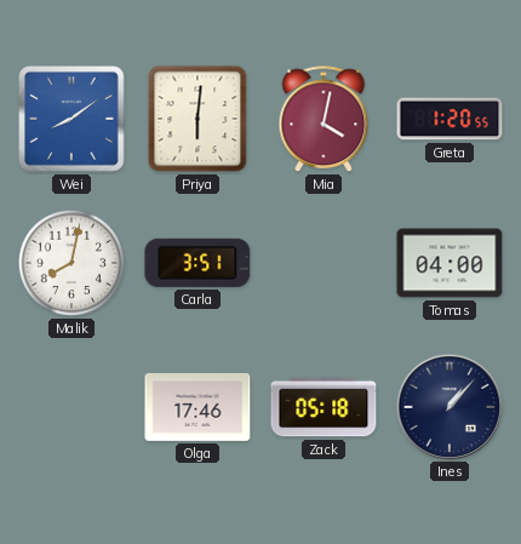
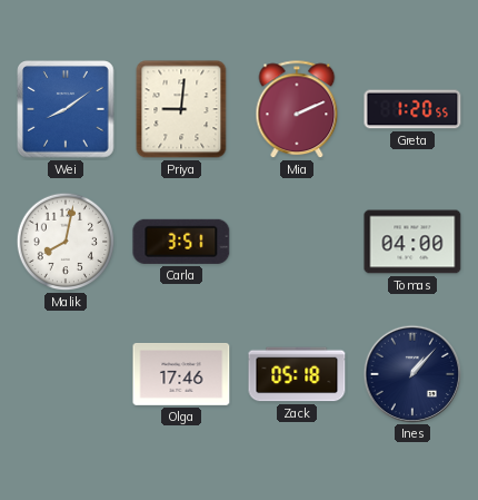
Priya: 6:01 -> 9:01 (181, 109)
Mia: 4:02 -> 2:11 (297, 110)
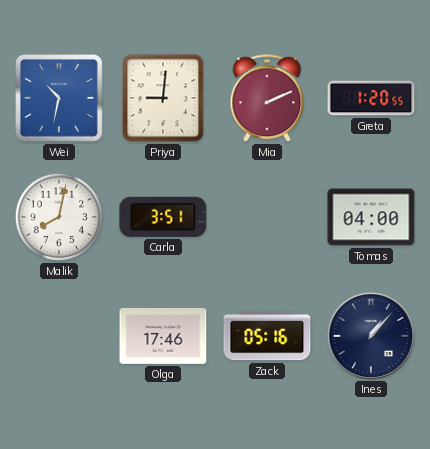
Wei: 8:09 -> 10:32 (59, 98)
Zack: 05:18 -> 05:16 (267, 336)
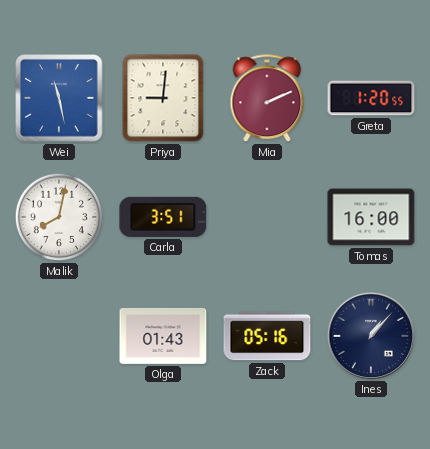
Wei: 10:32 -> 11:28 (59, 98)
Tomas: 04:00 -> 16:00 (371, 217)
Olga: 17:46 -> 01:43 (163, 336)
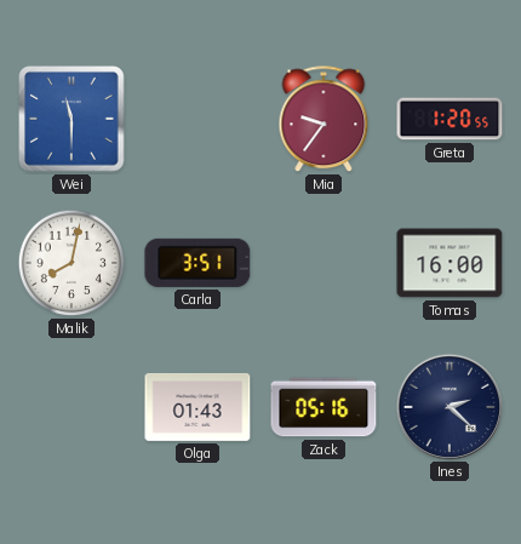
Wei: 11:28 -> 11:30 (71, 119)
Priya: 9:01 -> none (163, 98)
Mia: 2:11 -> 9:36 (324, 120)
Ines: 1:07 -> 2:22 (448, 406)
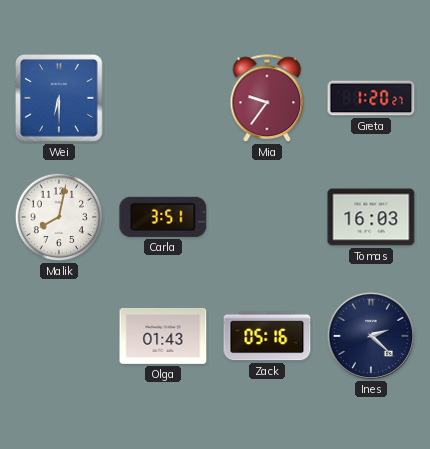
Wei: 11:30 -> 6:30 (59, 98)
Greta: 1:20:55 -> 1:20:27 (371, 98)
Tomas: 16:00 -> 16:03 (371, 217)
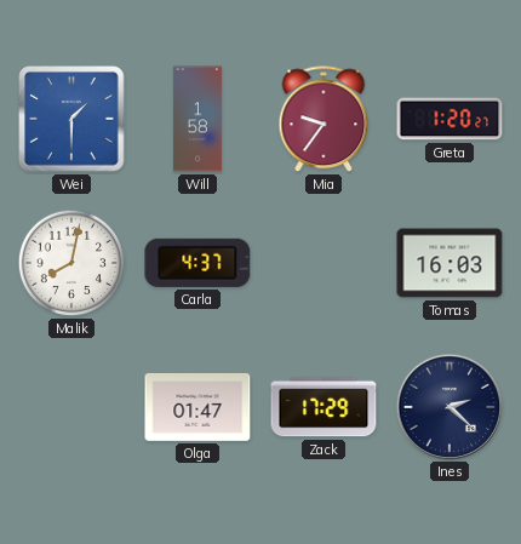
Wei: 6:30 -> 1:30 (71, 119)
Will: none -> 1:58 (197, 119)
Carla: 3:51 -> 4:37 (197, 263)
Olga: 01:43 -> 01:47 (197, 407)
Zack: 05:16 -> 17:29 (324, 407)
